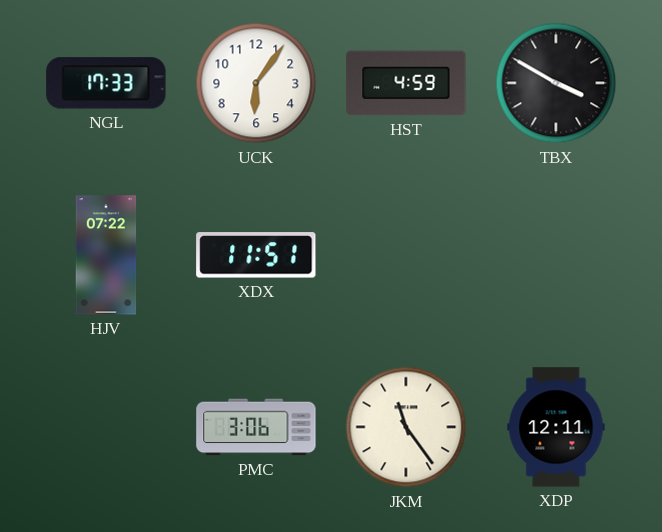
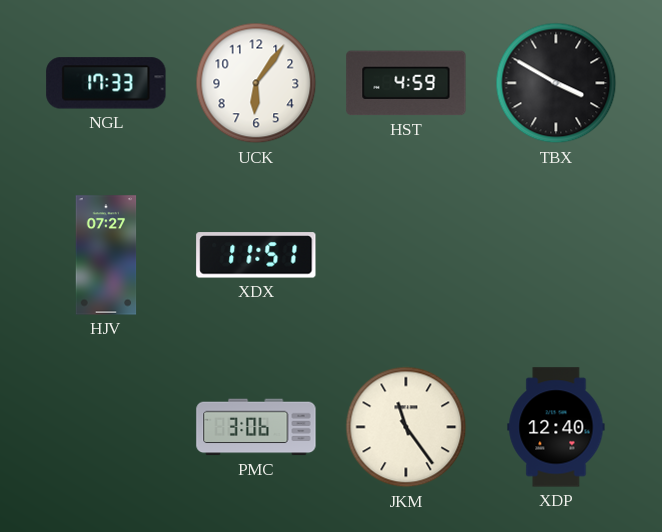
HJV: 07:22 -> 07:27 (106, 255)
XDP: 12:11 -> 12:40 (556, 427)
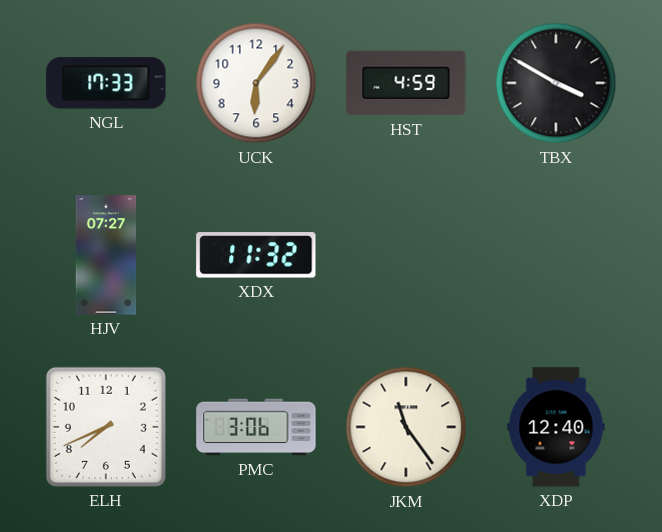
XDX: 11:51 -> 11:32 (256, 255)
ELH: none -> 7:41 (106, 427)
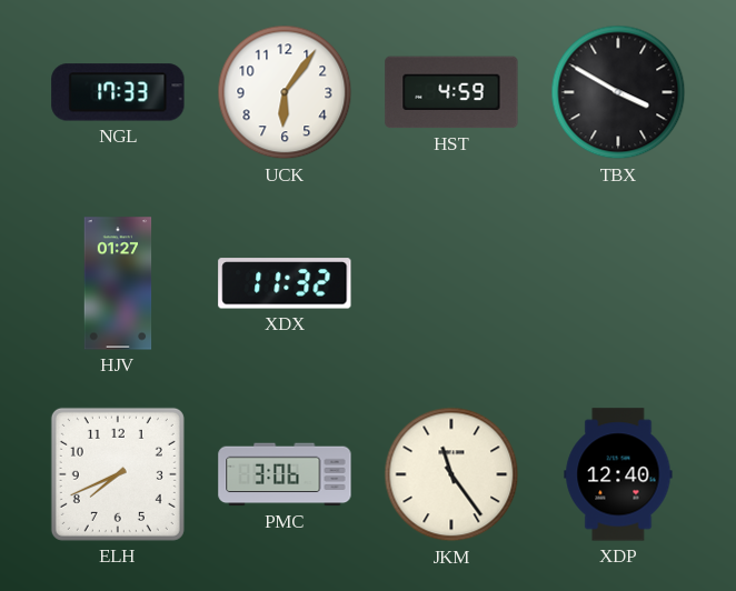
HJV: 07:27 -> 01:27 (118, 283)
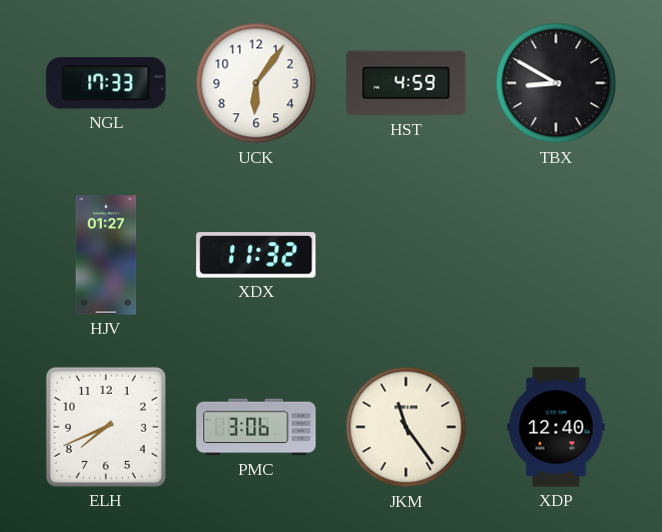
TBX: 3:50 -> 8:50 (556, 83)
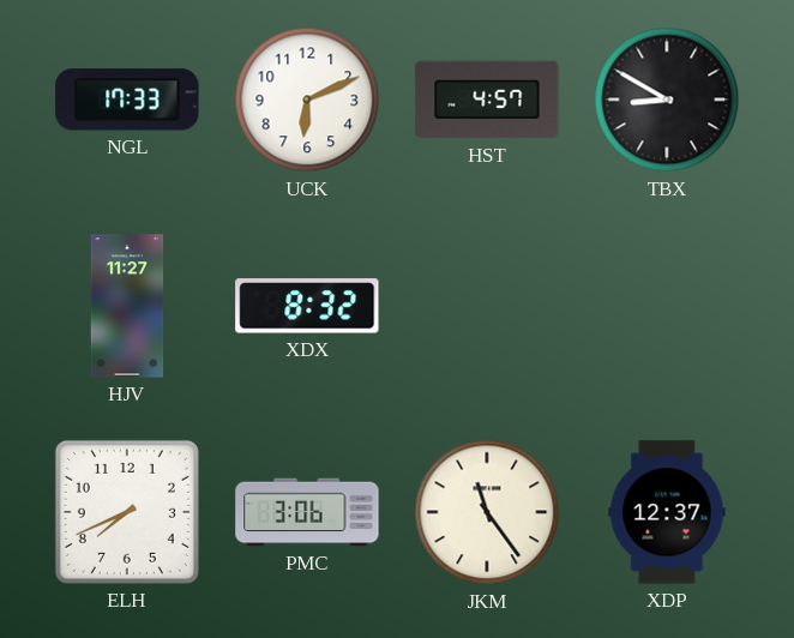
UCK: 6:06 -> 6:11 (307, 100)
HST: 4:59 -> 4:57 (487, 100)
HJV: 01:27 -> 11:27 (127, 306)
XDX: 11:32 -> 8:32 (307, 306)
XDP: 12:40 -> 12:37 (667, 512)
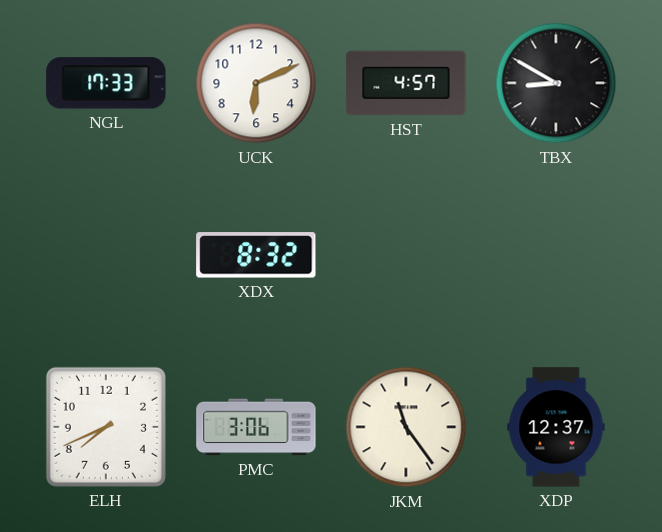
HJV: 11:27 -> none (127, 306)
